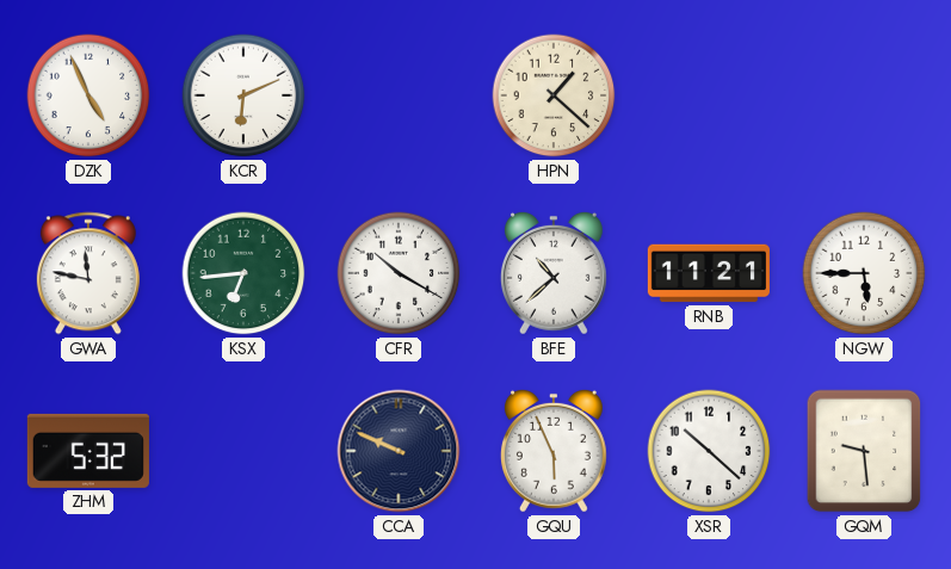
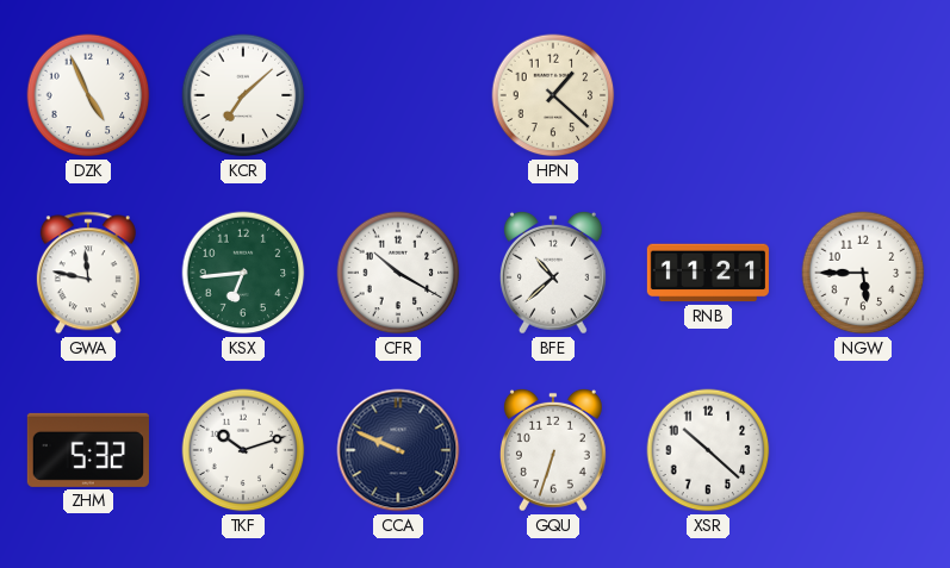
KCR: 6:11 -> 7:08 (243, 95)
TKF: none -> 10:12 (243, 450)
GQU: 5:56 -> 6:33 (553, 450)
GQM: 9:29 -> none (864, 451)
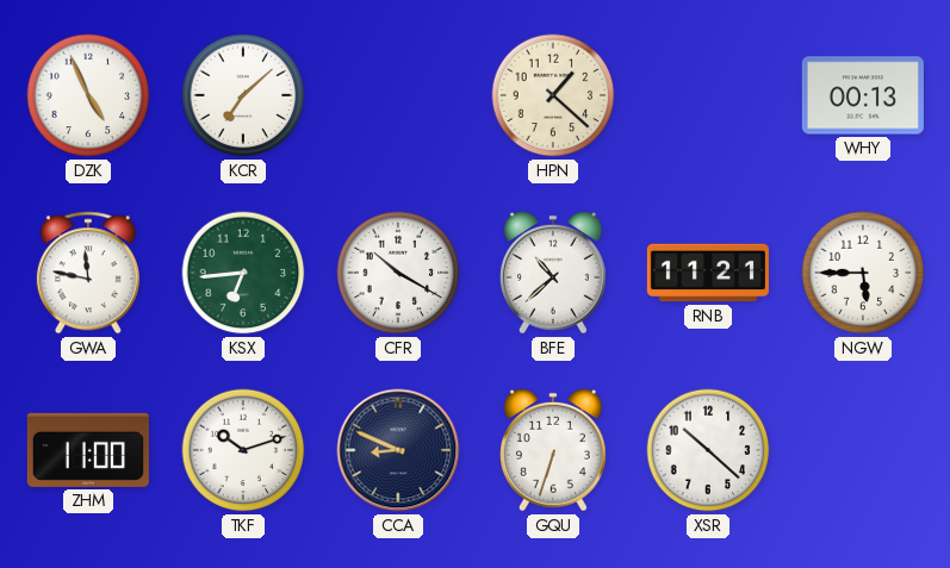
WHY: none -> 00:13 (863, 95)
ZHM: 5:32 -> 11:00 (88, 450)
CCA: 9:49 -> 8:49 (398, 450)
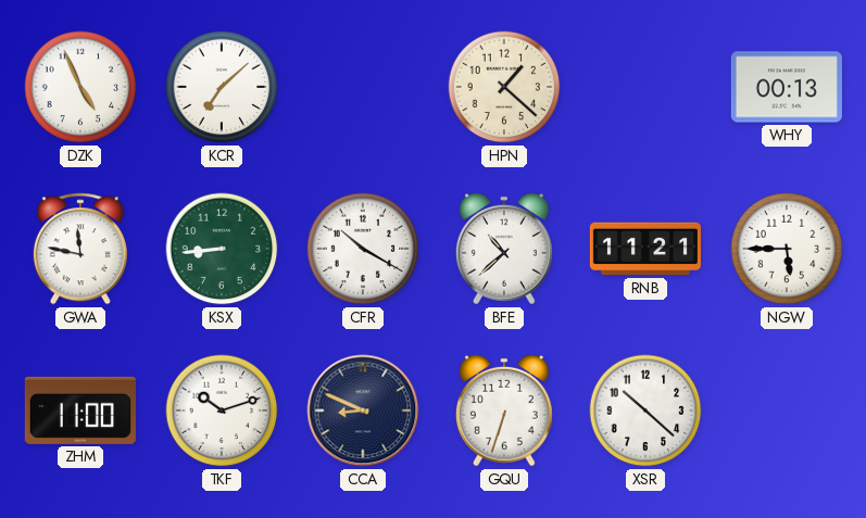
KSX: 6:44 -> 8:44 (222, 249)
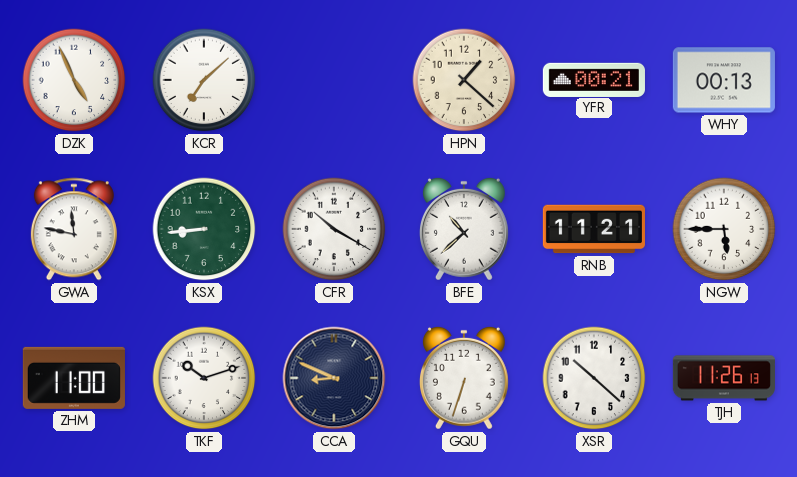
YFR: none -> 00:21 (594, 79)
TJH: none -> 11:26 (724, 378)
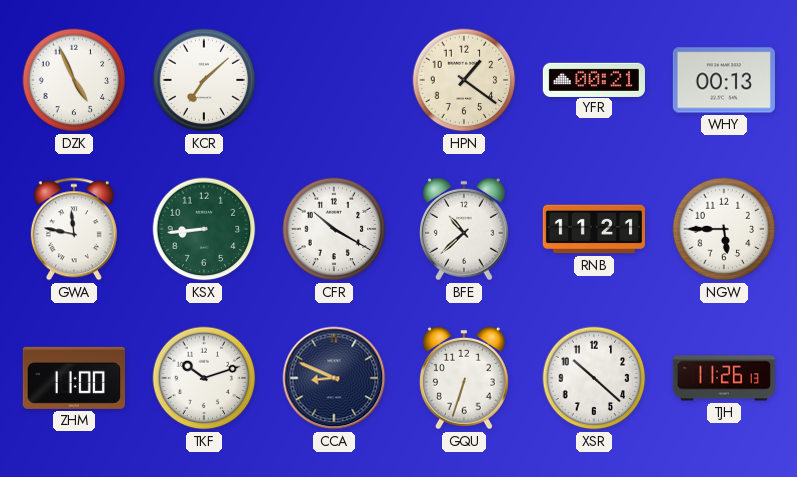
HPN: 1:22 -> 1:21 (464, 80)
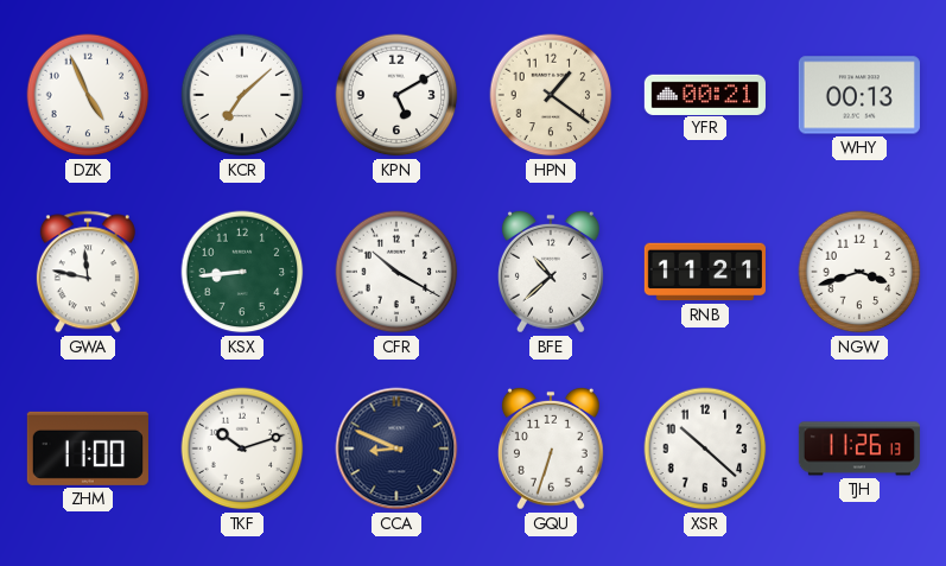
KPN: none -> 5:10 (396, 95)
NGW: 5:45 -> 3:42 (859, 272)
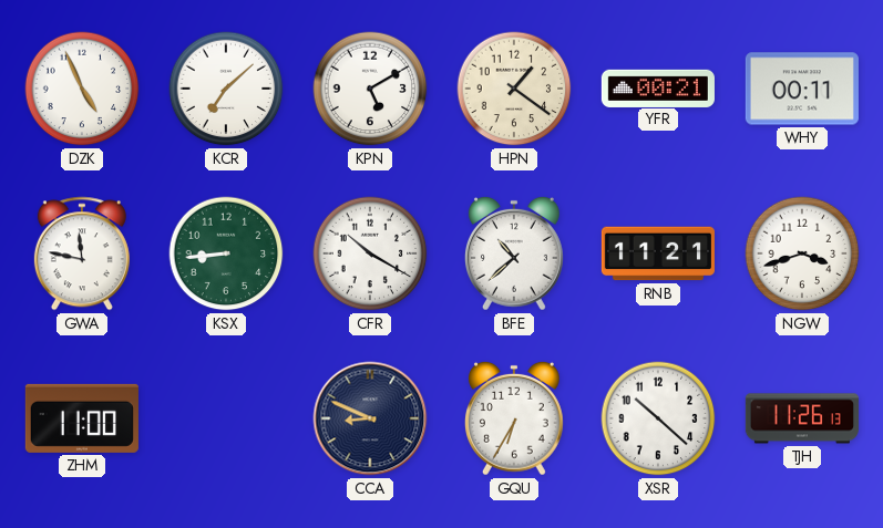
WHY: 00:13 -> 00:11 (802, 89)
TKF: 10:12 -> none (242, 449)
GQU: 6:33 -> 6:35 (514, 418)
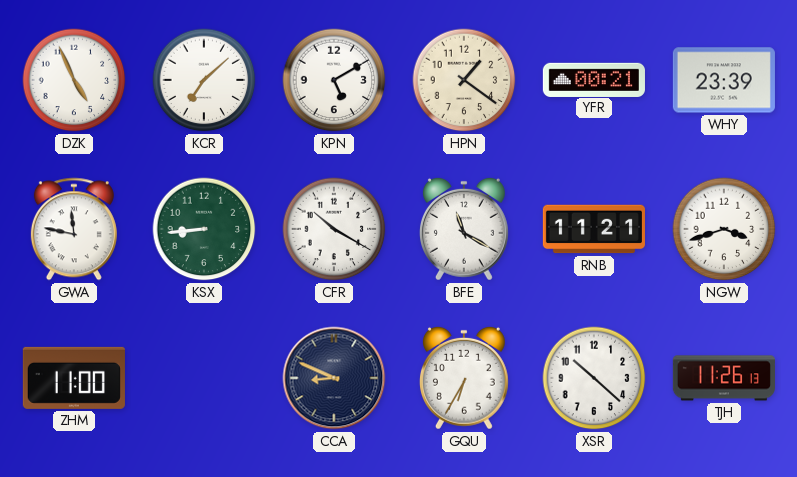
WHY: 00:11 -> 23:39 (724, 80)
BFE: 10:38 -> 11:20 (464, 229)
